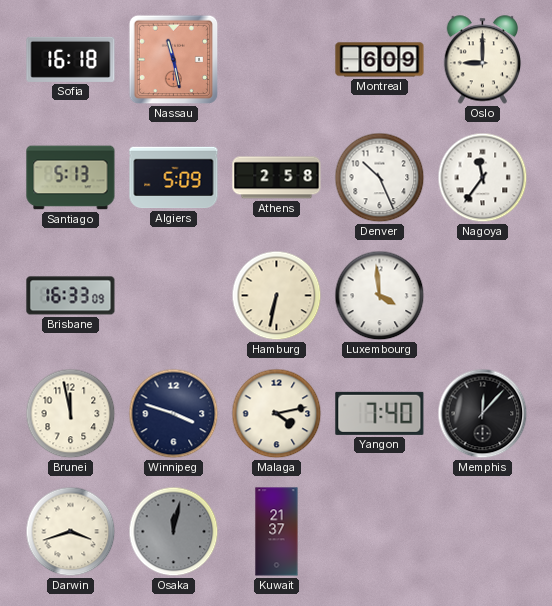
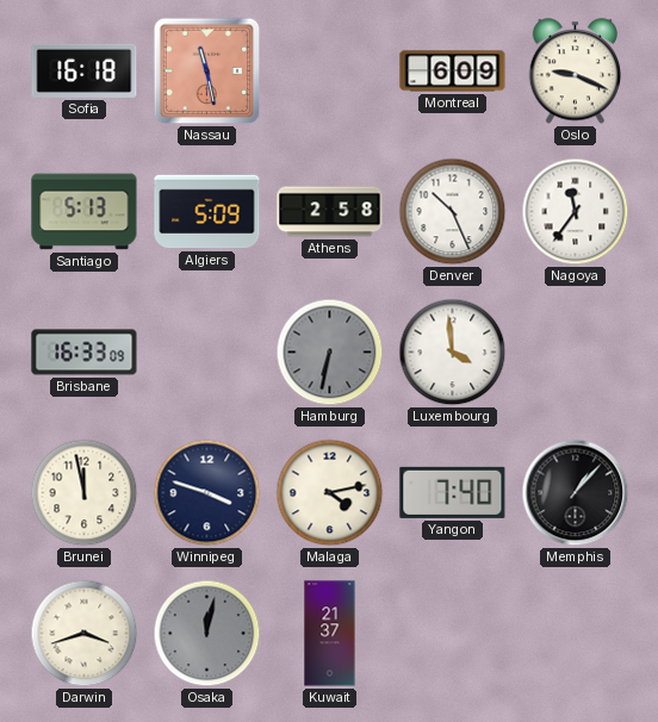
Oslo: 9:00 -> 9:19 (576, 71)
Hamburg dial: cream -> grey (330, 353)
Memphis: 12:07 -> 1:07 (576, 493)
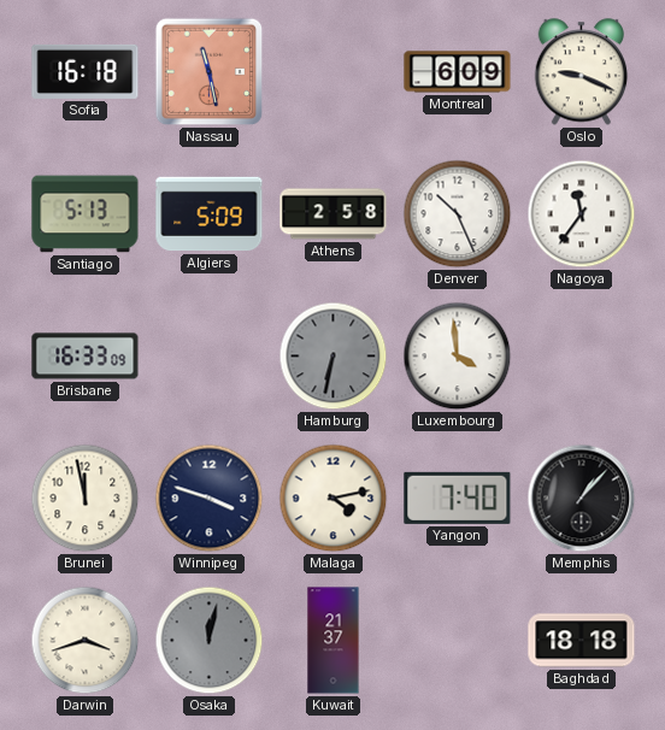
Baghdad: none -> 18:18 (582, 641)
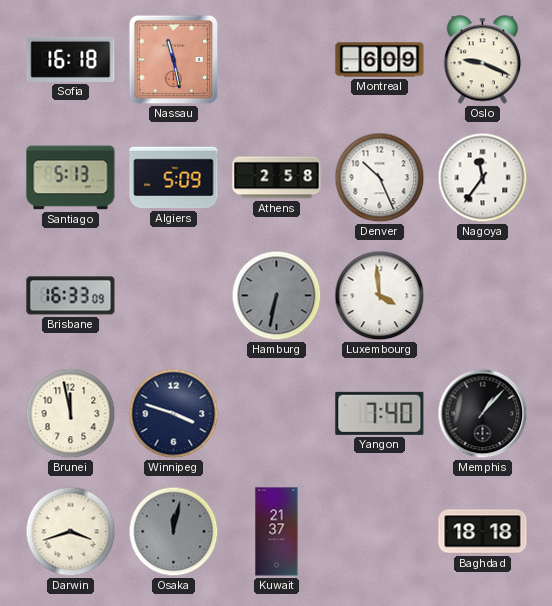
Malaga: 4:13 -> none (334, 499)
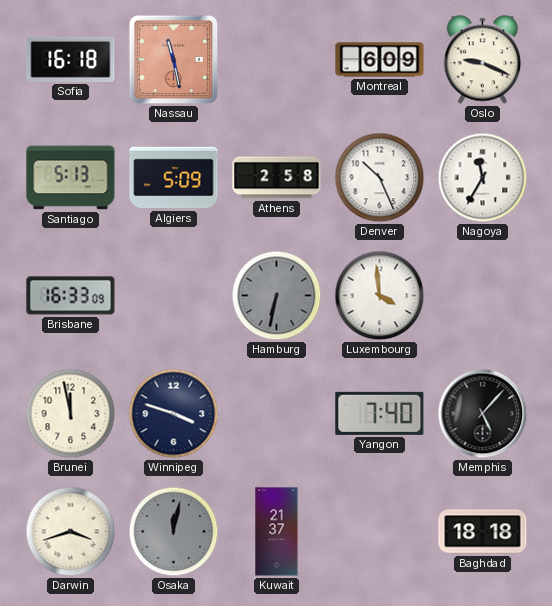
Nagoya: 11:36 -> 11:35 (483, 178)
Memphis: 1:07 -> 5:07 (483, 414)
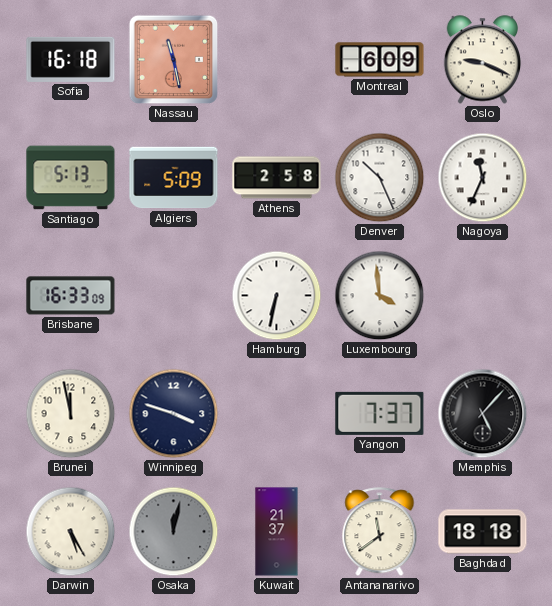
Nagoya: 11:35 -> 11:34 (483, 178)
Hamburg dial: grey -> white (277, 296)
Yangon: 7:40 -> 7:37 (380, 413)
Darwin: 3:42 -> 5:25 (71, 532)
Antananarivo: none -> 11:39 (380, 532)
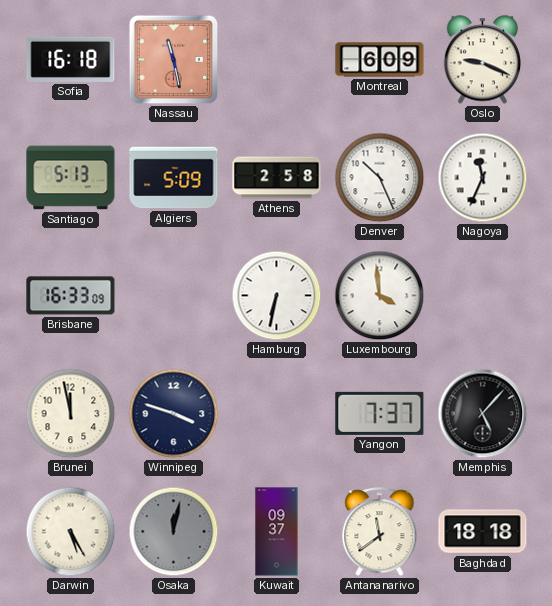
Kuwait: 21:37 -> 09:37 (277, 532)
